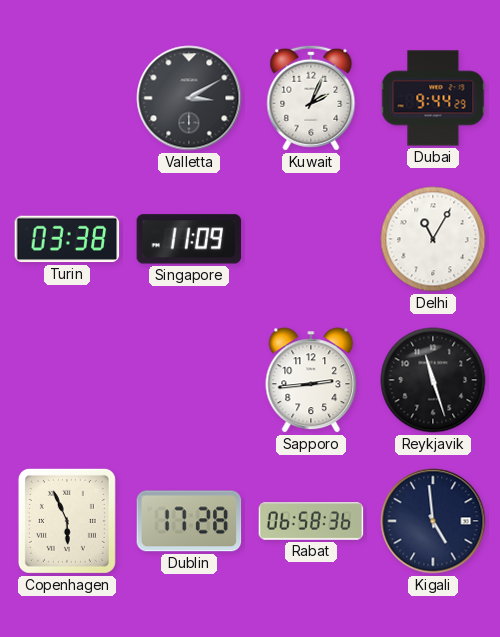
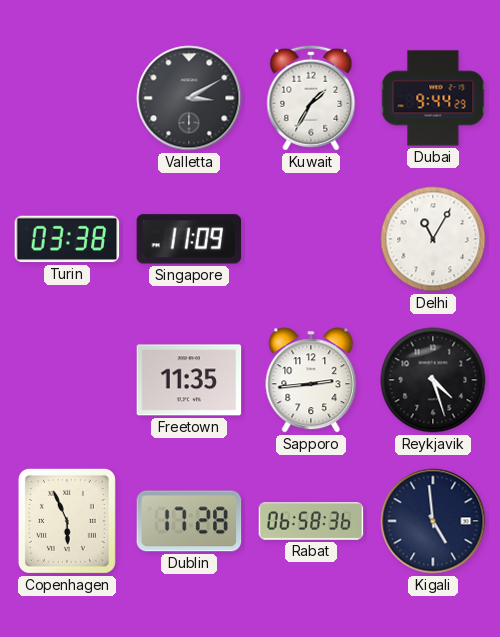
Kuwait: 2:04 -> 1:35 (311, 98)
Freetown: none -> 11:35 (189, 380)
Reykjavik: 11:27 -> 4:27 (433, 380)
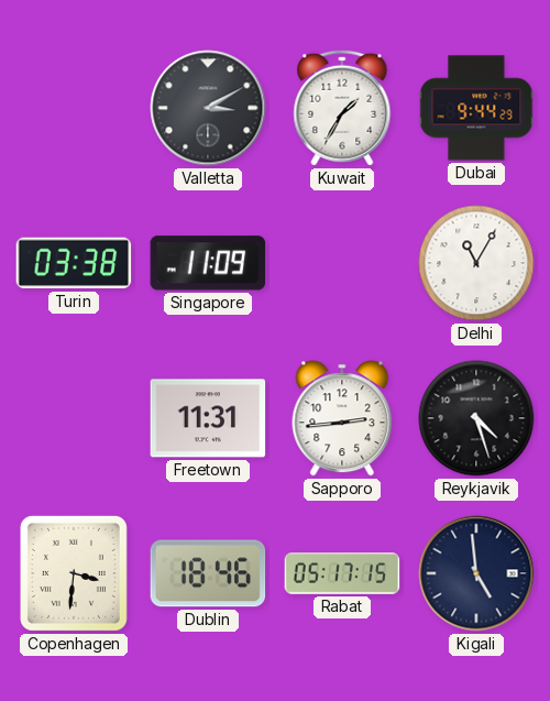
Freetown: 11:35 -> 11:31 (208, 418)
Copenhagen: 5:56 -> 3:31 (74, 573)
Dublin: 17:28 -> 18:46 (208, 573)
Rabat: 06:58 -> 05:17 (342, 573)
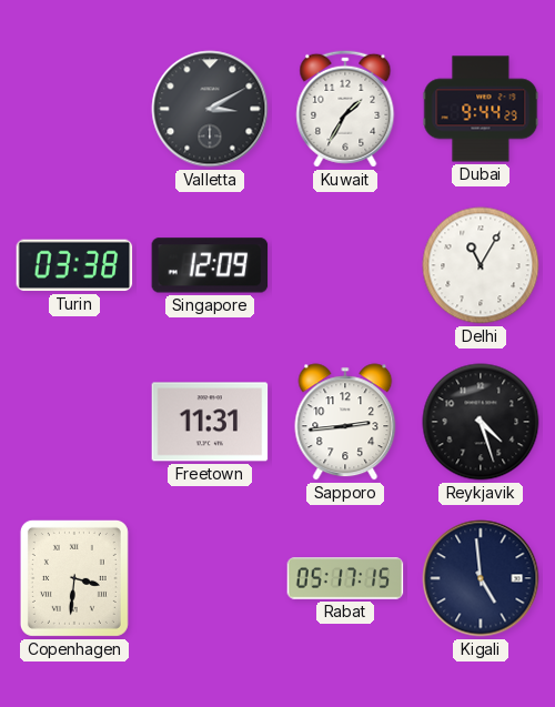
Singapore: 11:09 -> 12:09 (210, 265)
Dublin: 18:46 -> none (208, 573)
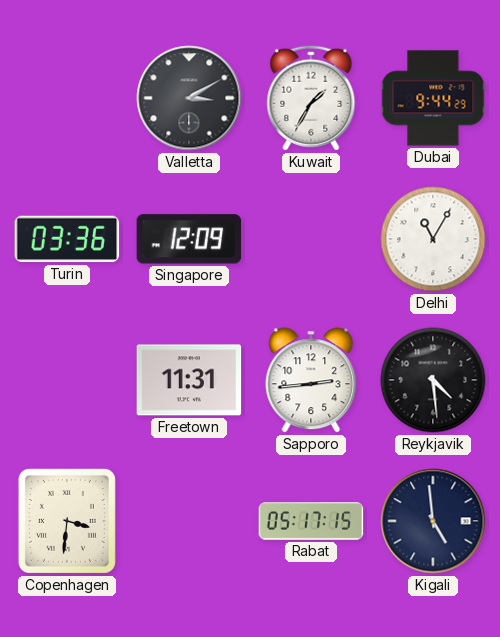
Turin: 03:38 -> 03:36 (67, 239)
Reykjavik: 4:27 -> 4:29 (433, 380)
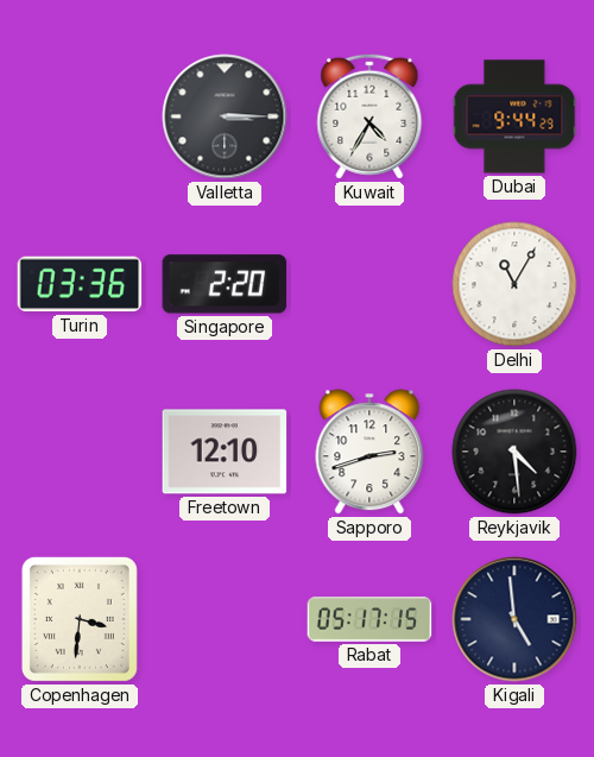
Valletta: 3:10 -> 3:15 (225, 116)
Kuwait: 1:35 -> 4:35 (369, 116)
Singapore: 12:09 -> 2:20 (225, 284)
Freetown: 11:31 -> 12:10 (225, 452)
Sapporo: 2:44 -> 2:42 (369, 452)
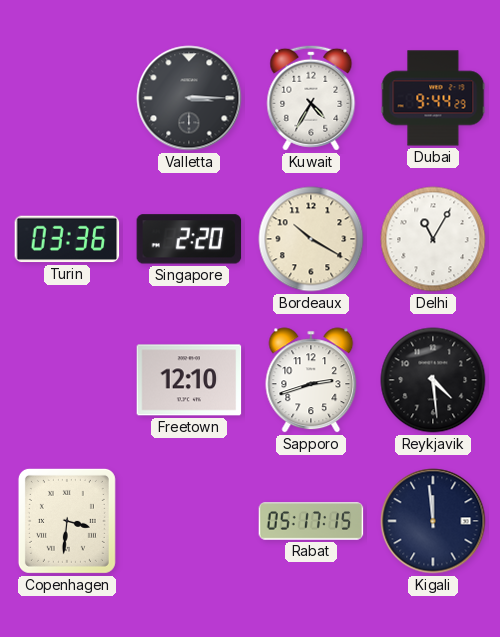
Bordeaux: none -> 10:20 (311, 239)
Kigali: 4:59 -> 11:59 (433, 521)
